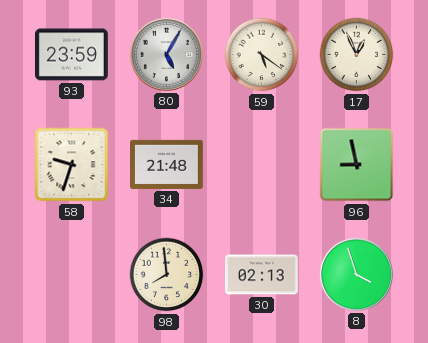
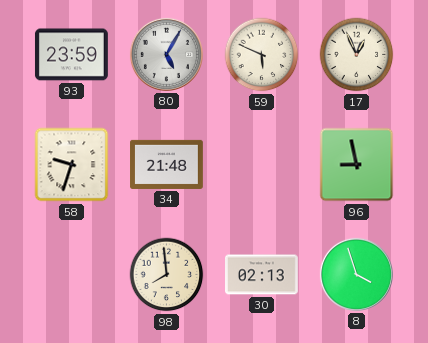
59: 5:21 -> 5:49 (262, 55)
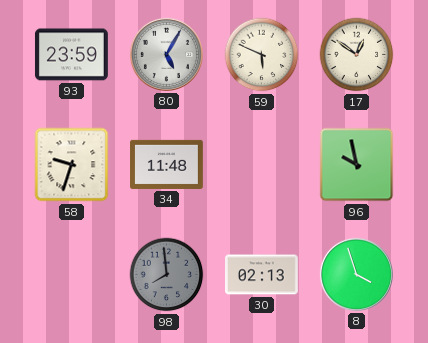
17: 12:56 -> 12:51 (357, 55)
34: 21:48 -> 11:48 (167, 164)
96: 8:58 -> 9:58 (357, 165)
98 dial: cream -> grey (167, 275)
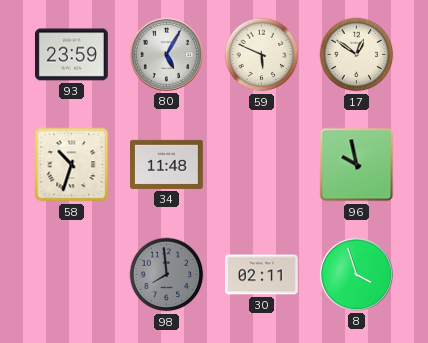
58: 9:33 -> 10:33 (72, 165)
30: 02:13 -> 02:11 (262, 275)
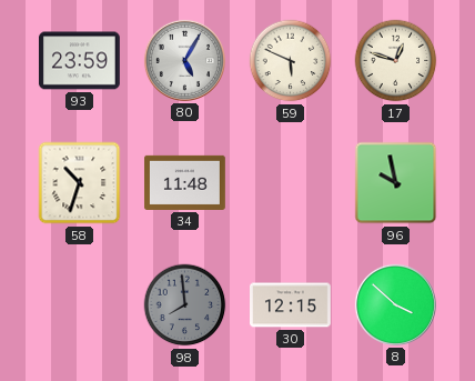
17: 12:51 -> 12:48 (396, 61)
30: 02:11 -> 12:15 (291, 305)
8: 3:57 -> 3:52 (395, 304)
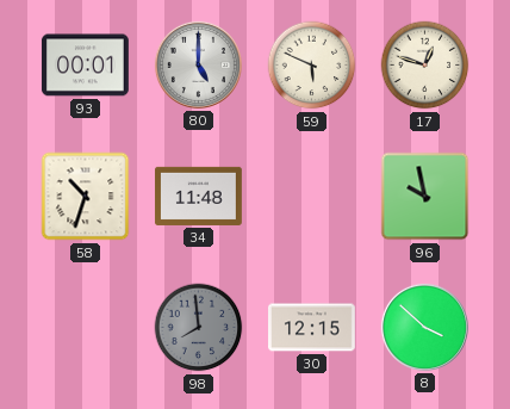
93: 23:59 -> 00:01 (85, 66)
80: 5:05 -> 5:00 (198, 64)
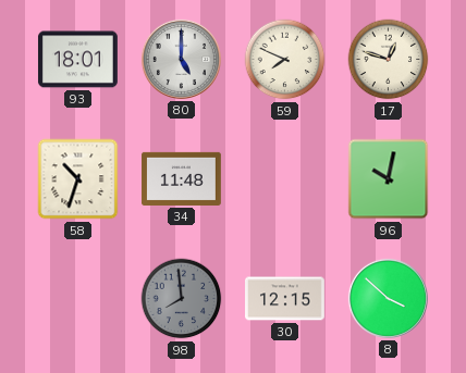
93: 00:01 -> 18:01 (77, 60)
59: 5:49 -> 7:49 (285, 60)
96: 9:58 -> 10:02 (389, 179)
